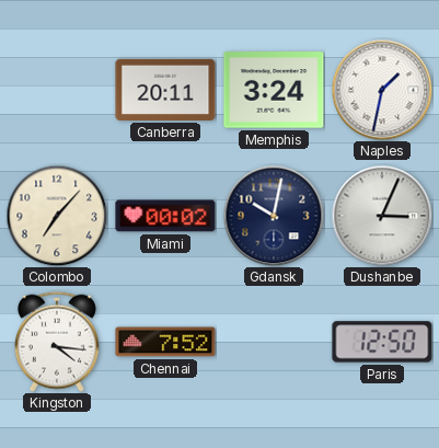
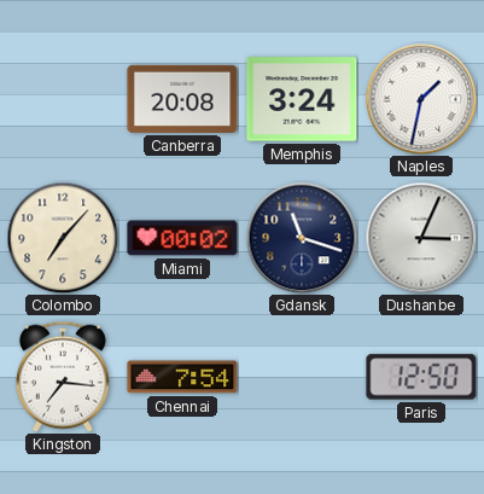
Canberra: 20:11 -> 20:08 (182, 99)
Gdansk: 10:02 -> 11:18 (302, 238)
Kingston: 4:16 -> 7:16 (63, 377)
Chennai: 7:52 -> 7:54 (182, 377)
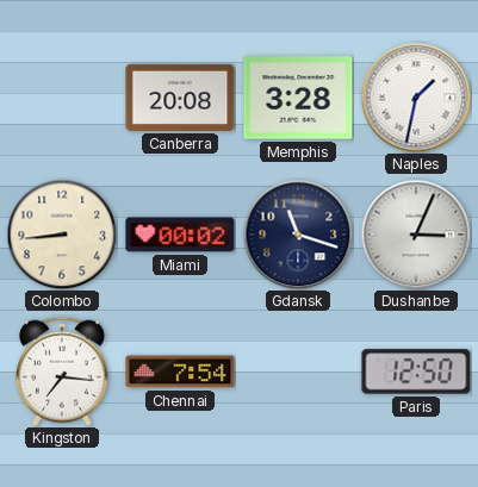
Memphis: 3:24 -> 3:28 (298, 98)
Colombo: 7:07 -> 8:44 (62, 235)
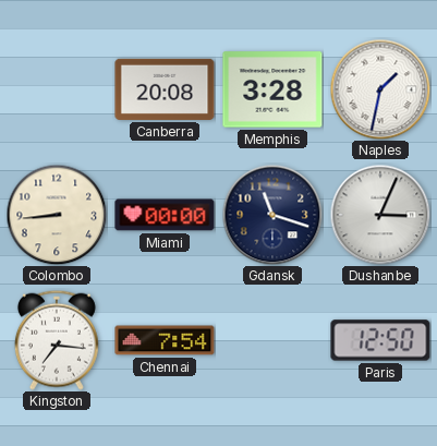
Miami: 00:02 -> 00:00 (165, 215)
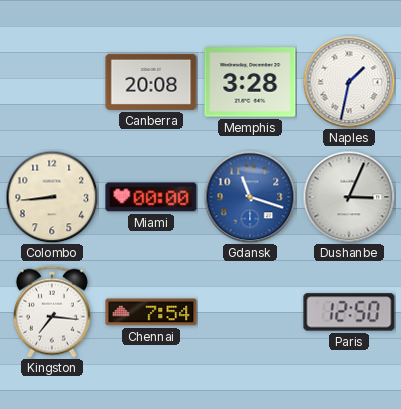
Gdansk dial: navy -> blue (250, 197)
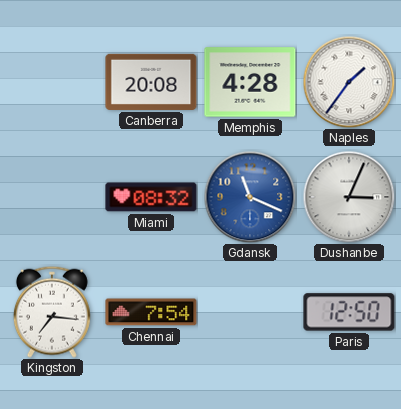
Memphis: 3:28 -> 4:28 (250, 82)
Naples: 1:32 -> 1:36 (349, 82)
Colombo: 8:44 -> none (52, 197)
Miami: 00:00 -> 08:32 (151, 197)
Gdansk: 11:18 -> 11:19 (250, 197)
